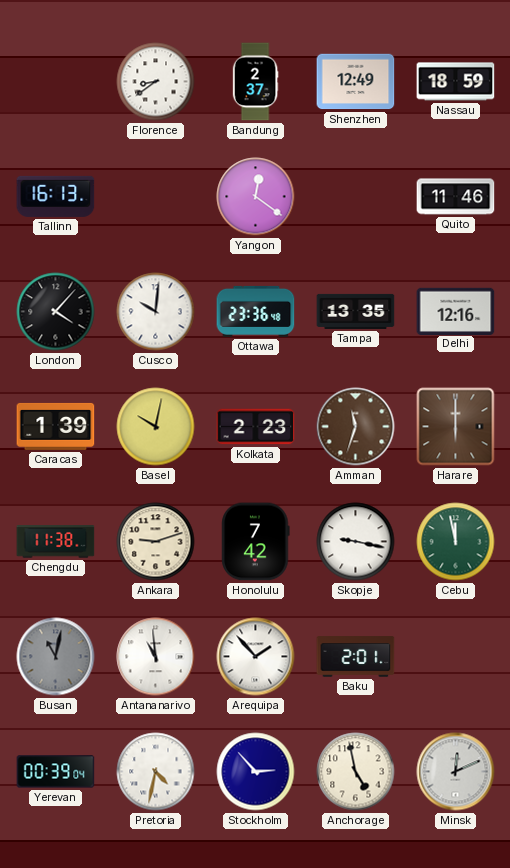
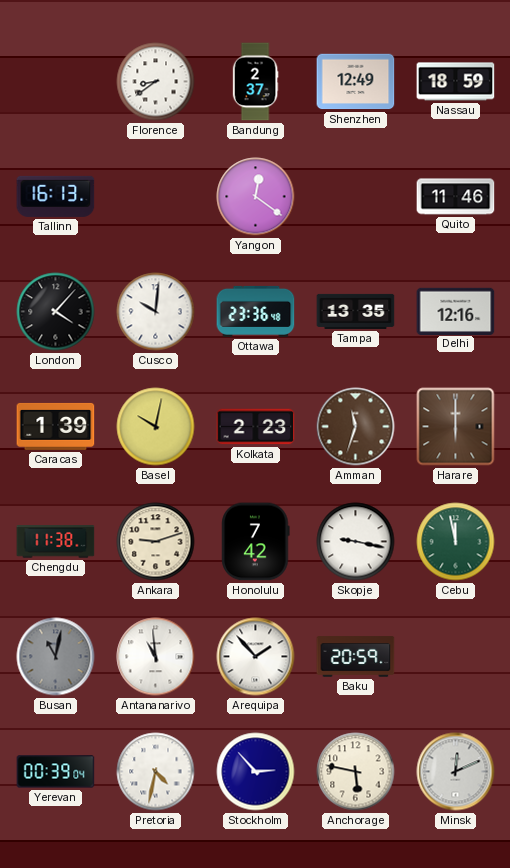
Baku: 2:01 -> 20:59 (356, 657)
Anchorage: 4:58 -> 5:47 (356, 772)
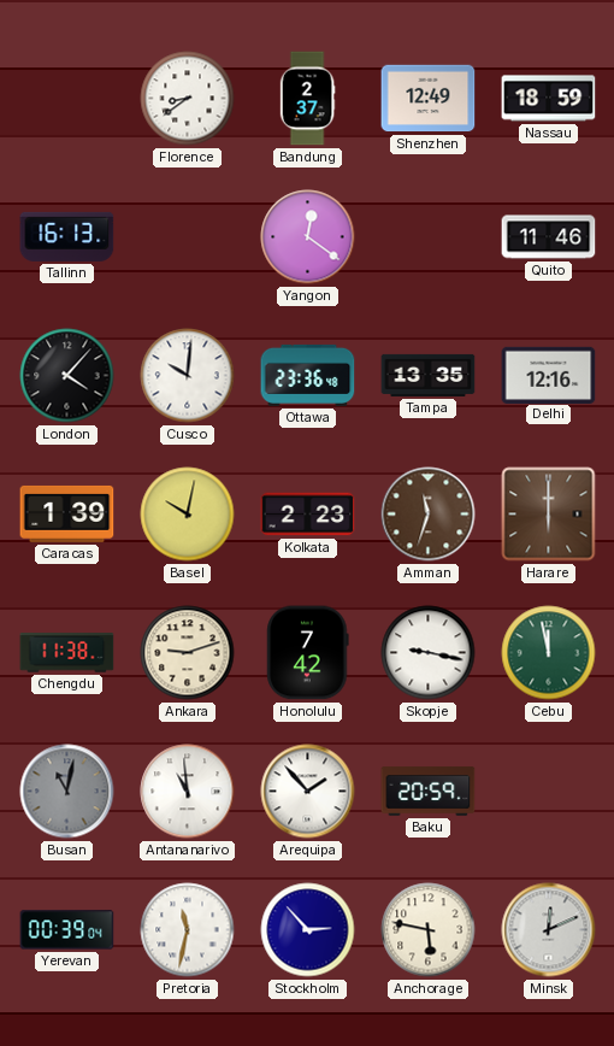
Pretoria: 4:32 -> 11:32 (188, 930)
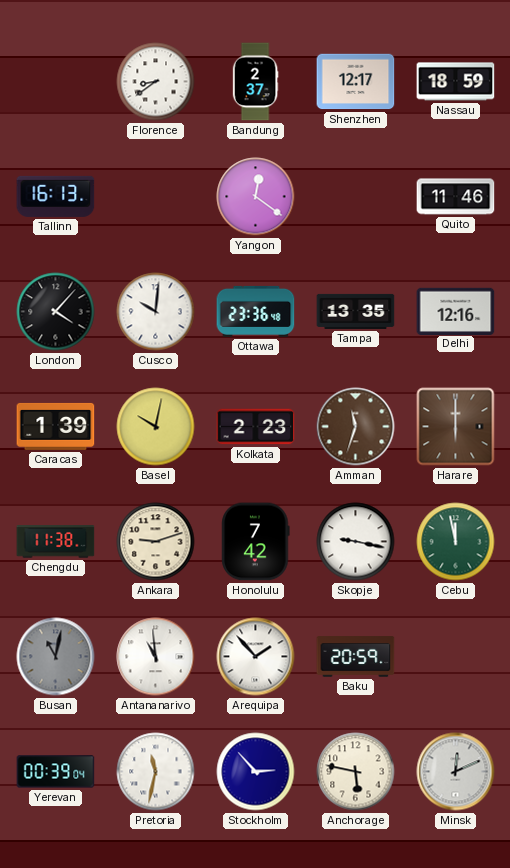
Shenzhen: 12:49 -> 12:17 (356, 82)
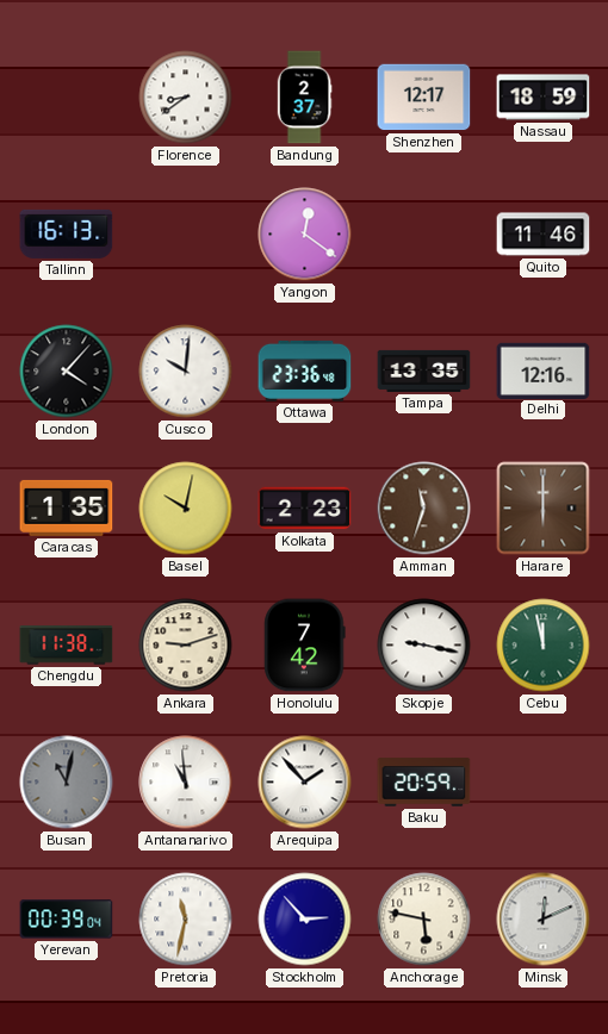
Caracas: 1:39 -> 1:35 (67, 507)
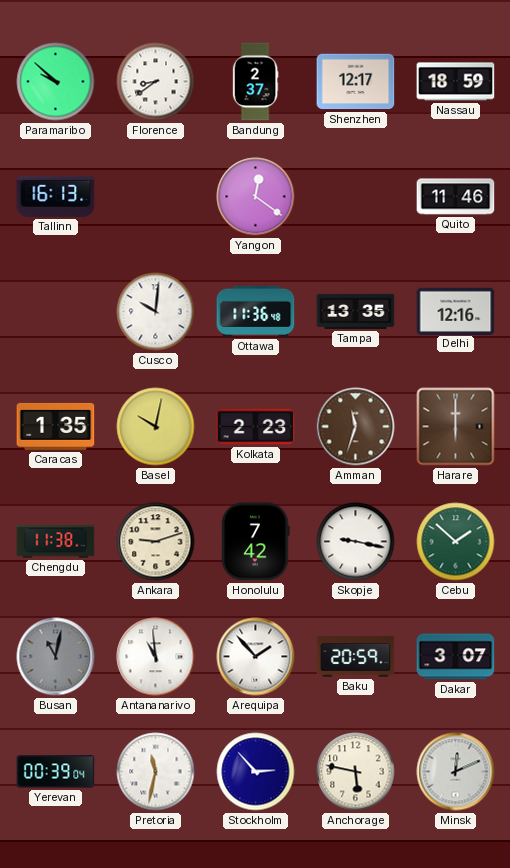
Paramaribo: none -> 9:52 (56, 82)
London: 4:07 -> none (67, 372)
Ottawa: 23:36 -> 11:36 (256, 311)
Cebu: 11:58 -> 1:52 (456, 542)
Dakar: none -> 3:07 (456, 657)
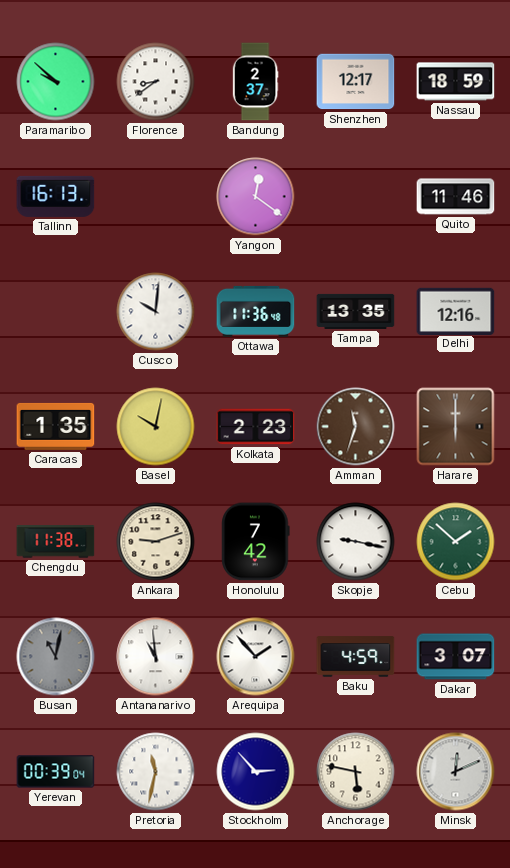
Baku: 20:59 -> 4:59 (356, 657)
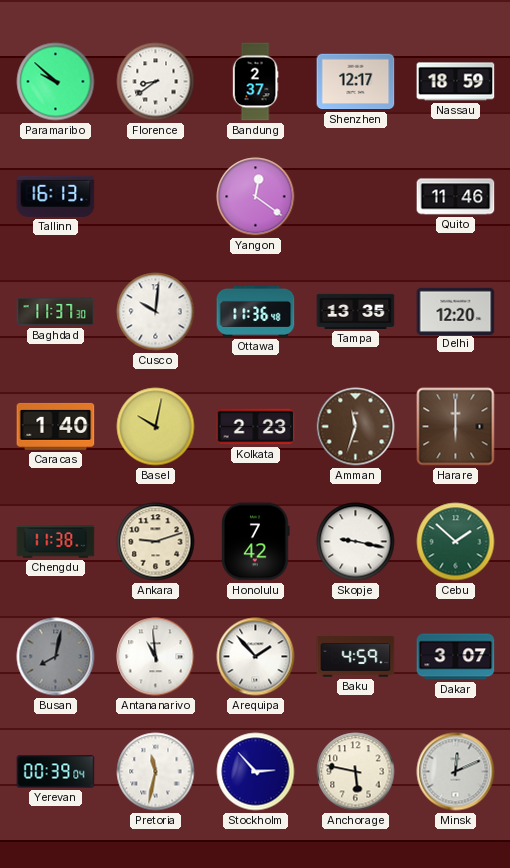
Baghdad: none -> 11:37 (56, 312)
Delhi: 12:16 -> 12:20 (456, 311)
Caracas: 1:35 -> 1:40 (56, 426)
Busan: 11:02 -> 8:02 (56, 657)
